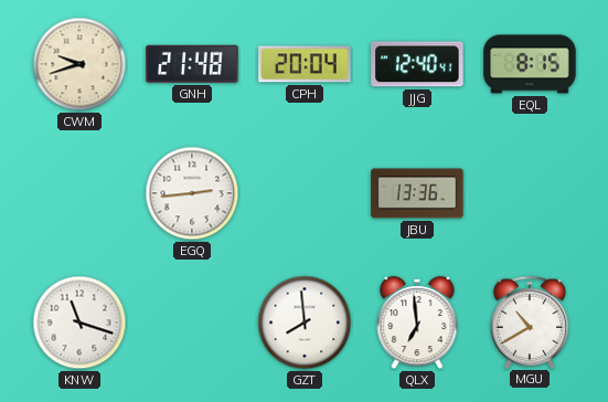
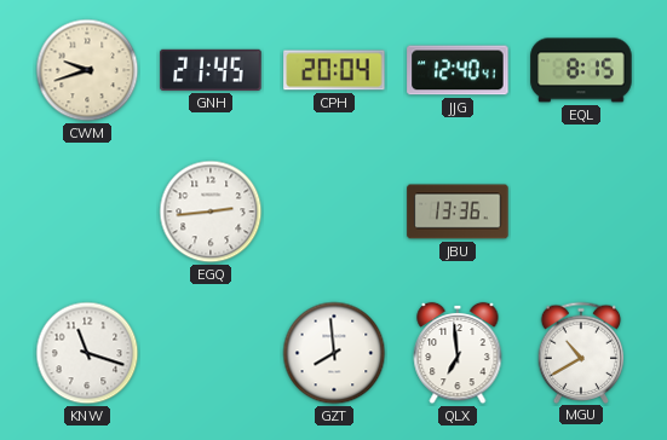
GNH: 21:48 -> 21:45 (211, 70)
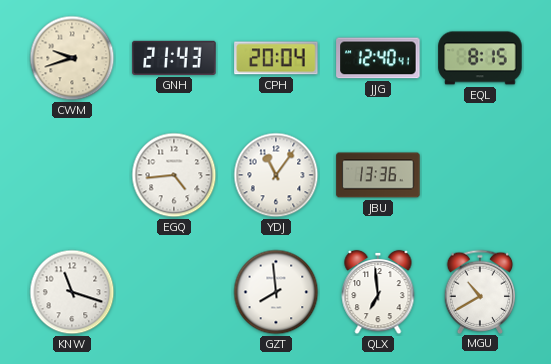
GNH: 21:45 -> 21:43 (174, 58)
EGQ: 2:44 -> 4:44 (174, 175)
YDJ: none -> 11:06 (276, 175)
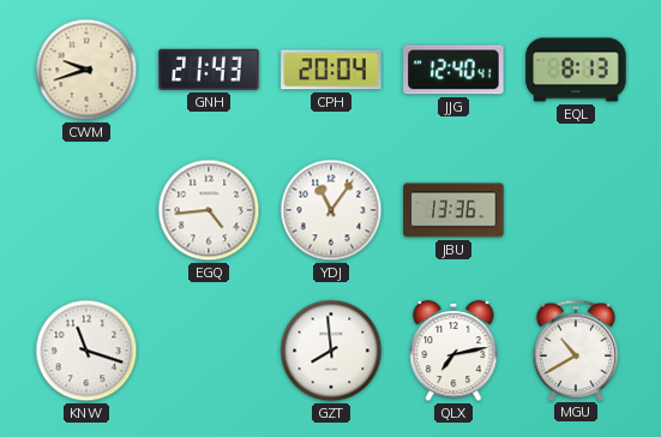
EQL: 8:15 -> 8:13 (576, 70)
QLX: 6:59 -> 7:13 (453, 351)
